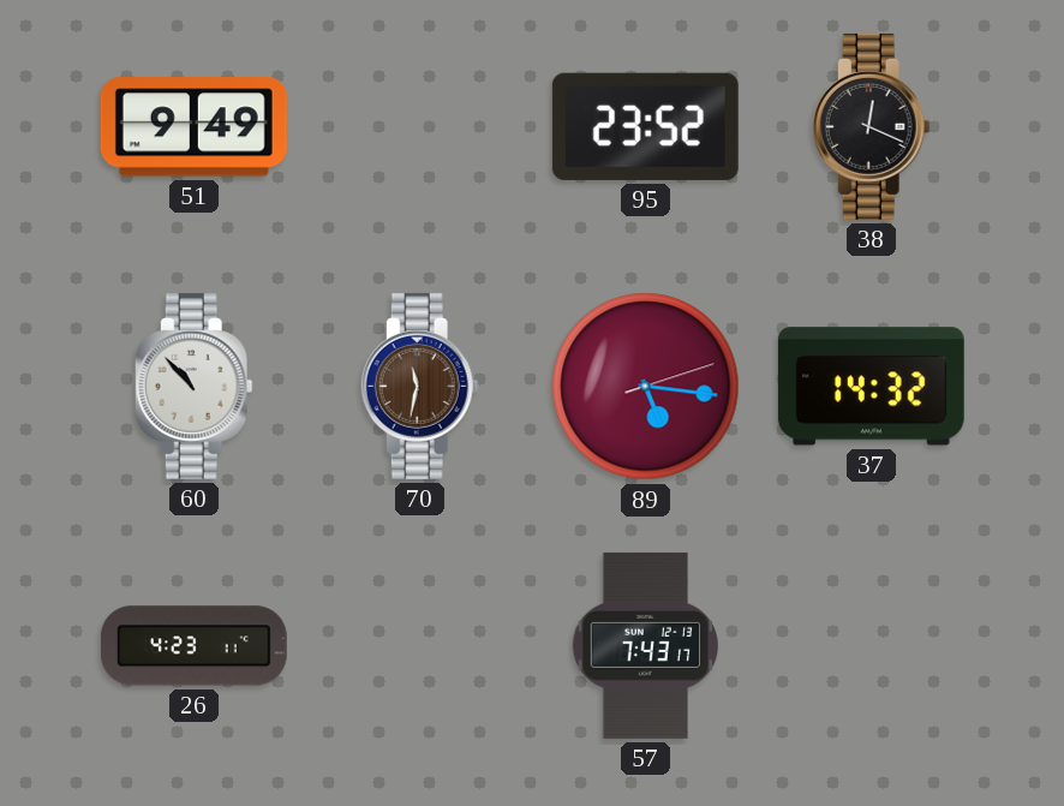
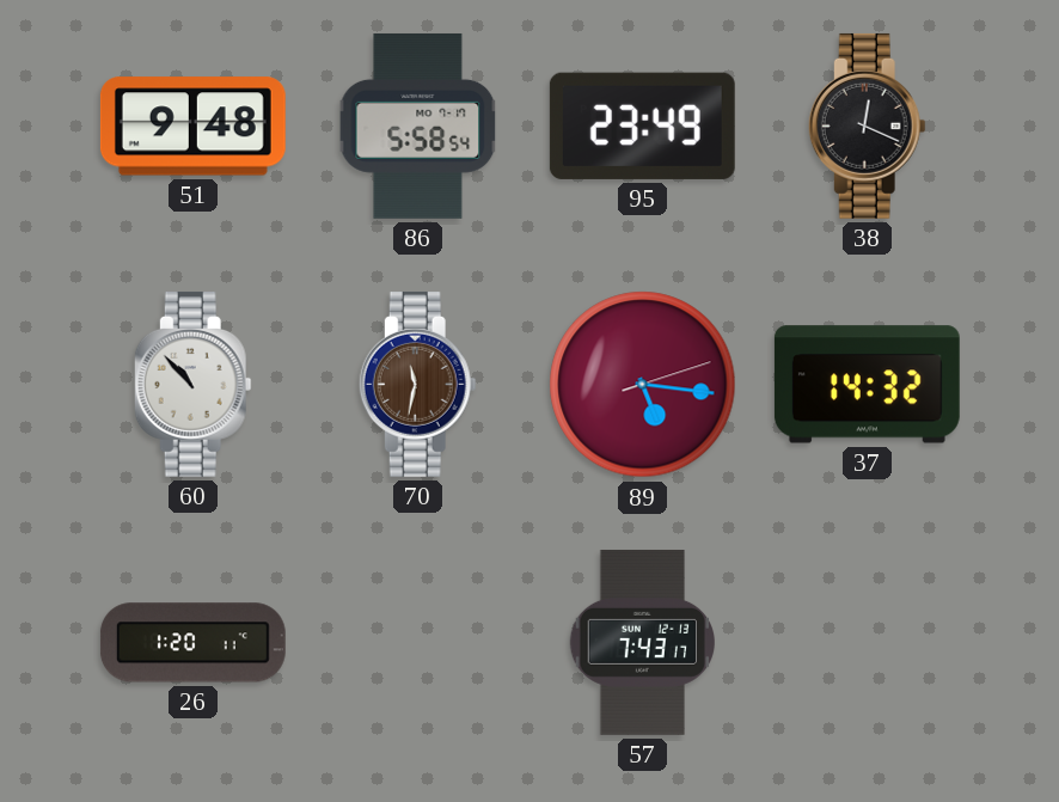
51: 9:49 -> 9:48 (192, 127)
86: none -> 5:58 (418, 125)
95: 23:52 -> 23:49 (642, 125)
26: 4:23 -> 1:20 (192, 643)
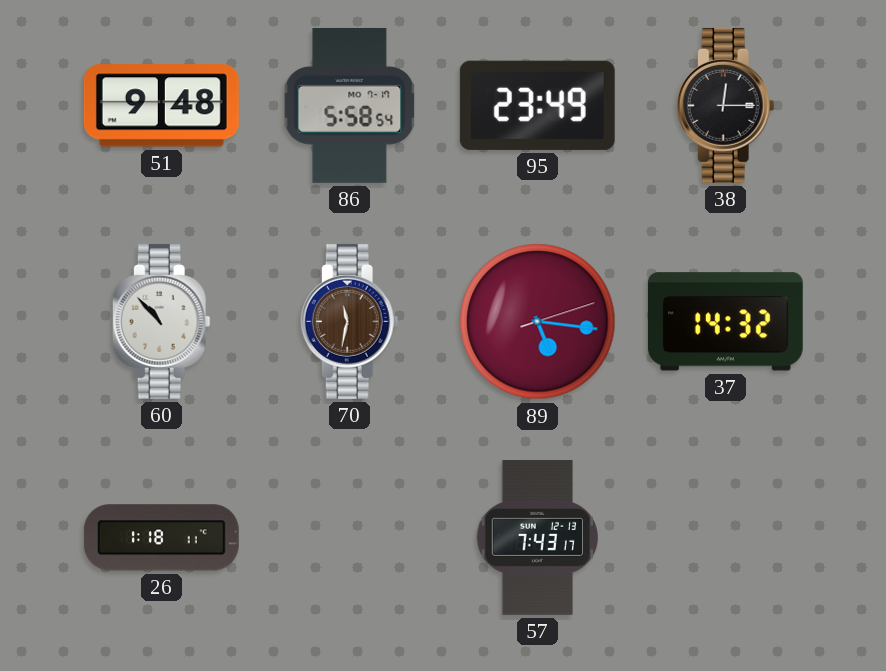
38: 12:19 -> 12:15 (725, 105)
26: 1:20 -> 1:18 (161, 538)
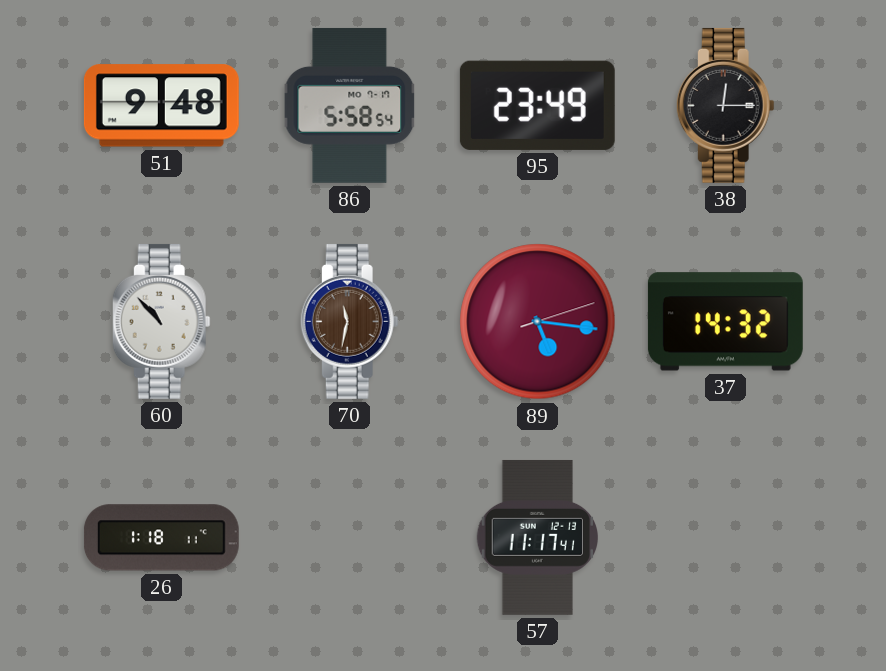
57: 7:43 -> 11:17 (537, 537)
